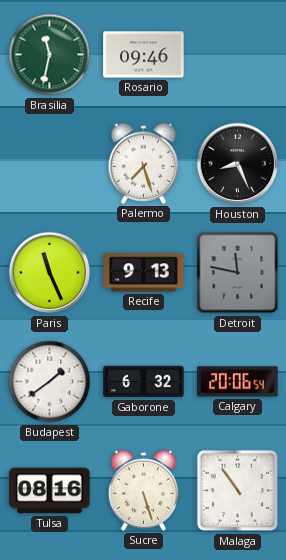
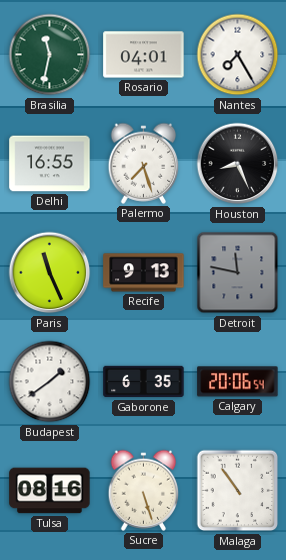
Rosario: 09:46 -> 04:01 (144, 55)
Nantes: none -> 7:25 (238, 55)
Delhi: none -> 16:55 (50, 164)
Gaborone: 6:32 -> 6:35 (144, 382)
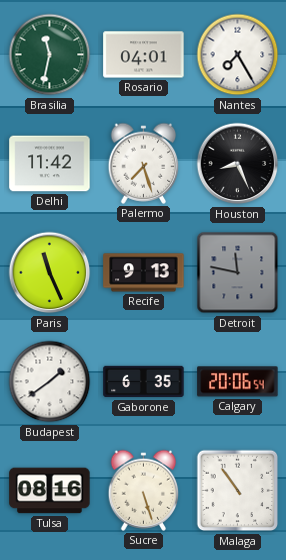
Delhi: 16:55 -> 11:42 (50, 164)
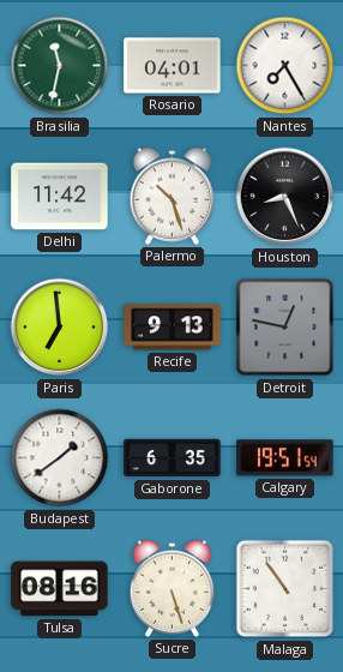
Palermo: 7:27 -> 10:27 (173, 196)
Paris: 11:26 -> 6:59 (60, 328)
Detroit: 11:47 -> 12:47 (285, 328)
Calgary: 20:06 -> 19:51 (285, 458)
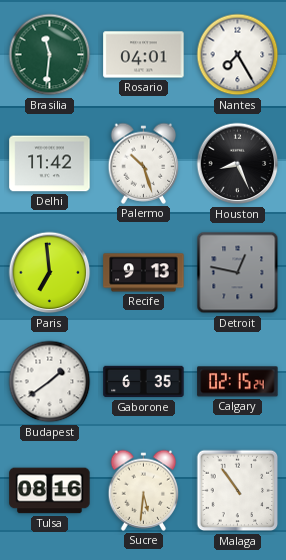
Brasilia: 11:32 -> 11:31 (50, 55)
Calgary: 19:51 -> 02:15 (238, 382)
Sucre: 5:27 -> 5:31 (144, 490)
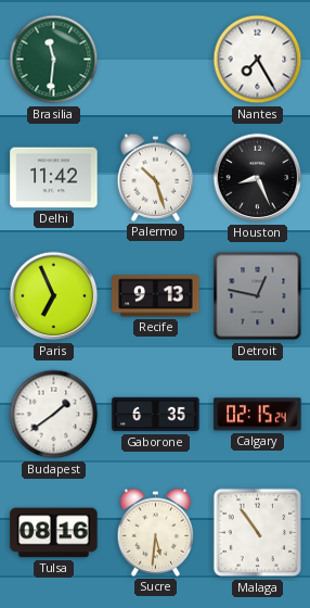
Rosario: 04:01 -> none (144, 55)
Paris: 6:59 -> 6:56 (54, 296)
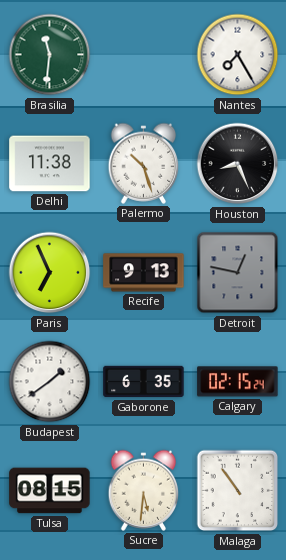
Delhi: 11:42 -> 11:38 (50, 164)
Tulsa: 08:16 -> 08:15 (50, 491)
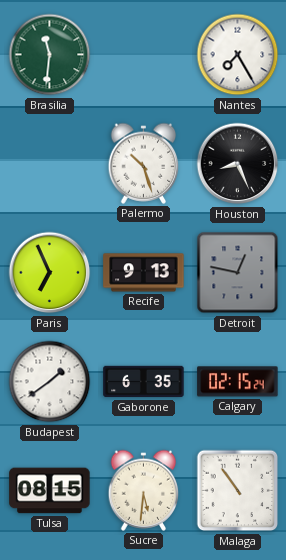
Delhi: 11:38 -> none (50, 164)
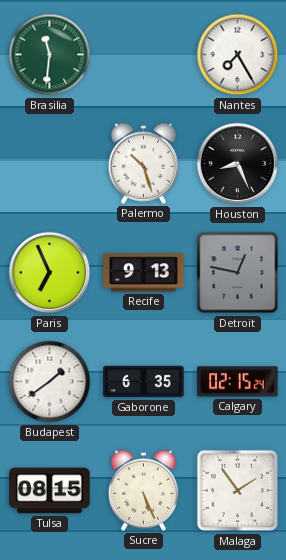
Sucre: 5:31 -> 5:26 (144, 490)
Malaga: 10:54 -> 1:54 (238, 491)
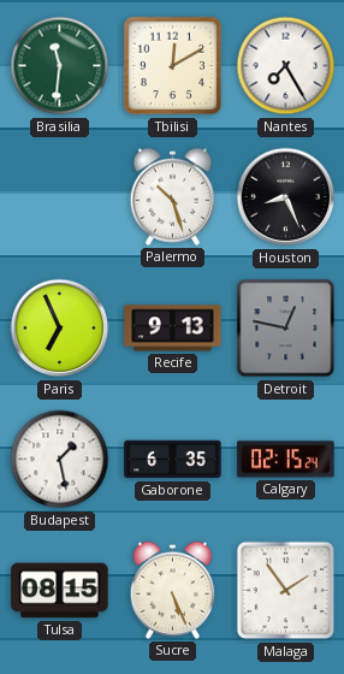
Tbilisi: none -> 12:10 (173, 66)
Budapest: 1:39 -> 1:28 (60, 460)
